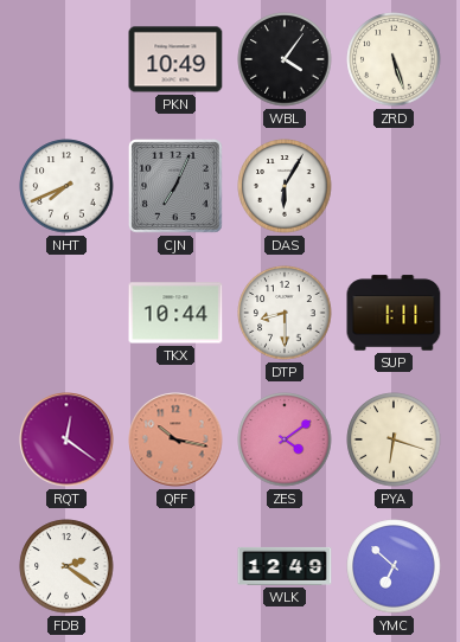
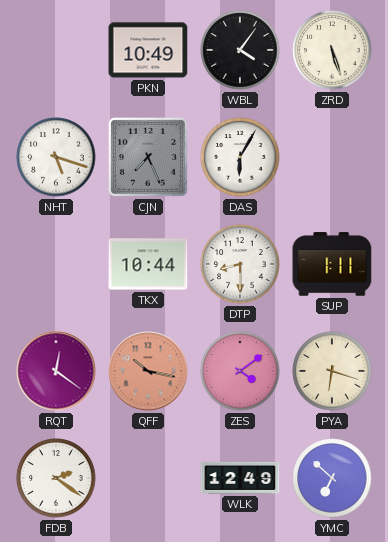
NHT: 7:41 -> 5:18 (56, 157)
CJN: 7:04 -> 7:26 (148, 157)
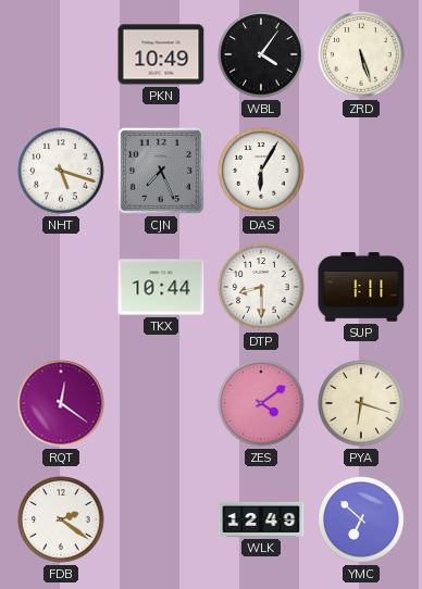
QFF: 10:17 -> none (148, 371)
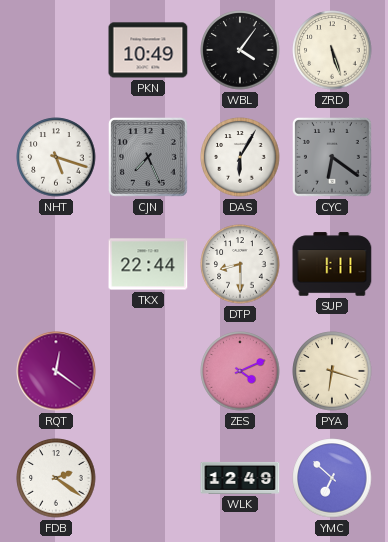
CYC: none -> 6:21 (332, 157)
TKX: 10:44 -> 22:44 (148, 264)
ZES: 4:09 -> 4:11 (240, 371)
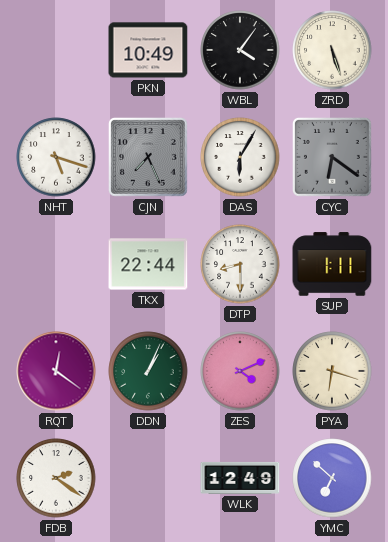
DDN: none -> 1:04 (148, 371)
